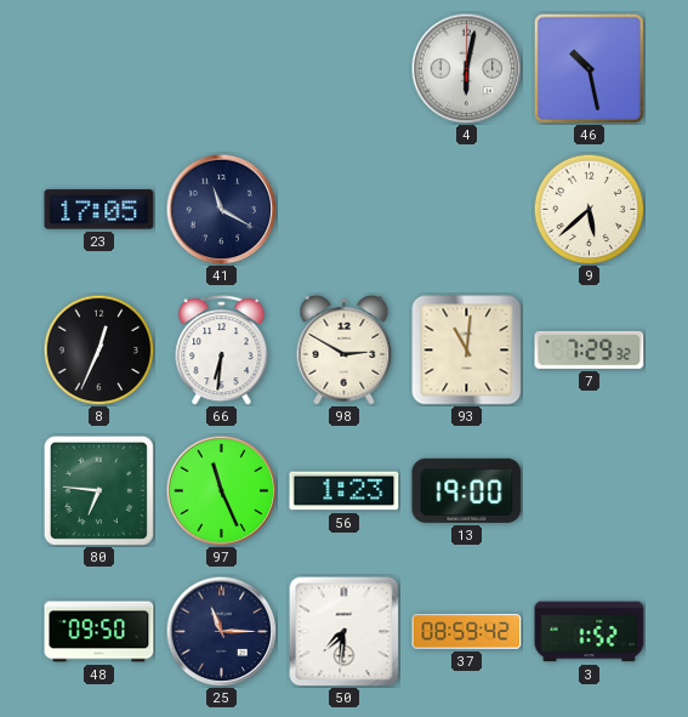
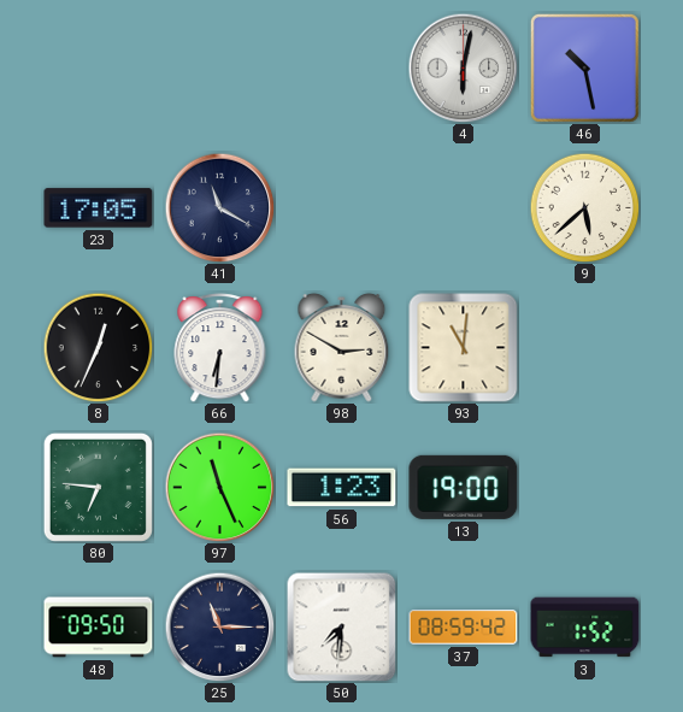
7: 7:29 -> none (590, 349)
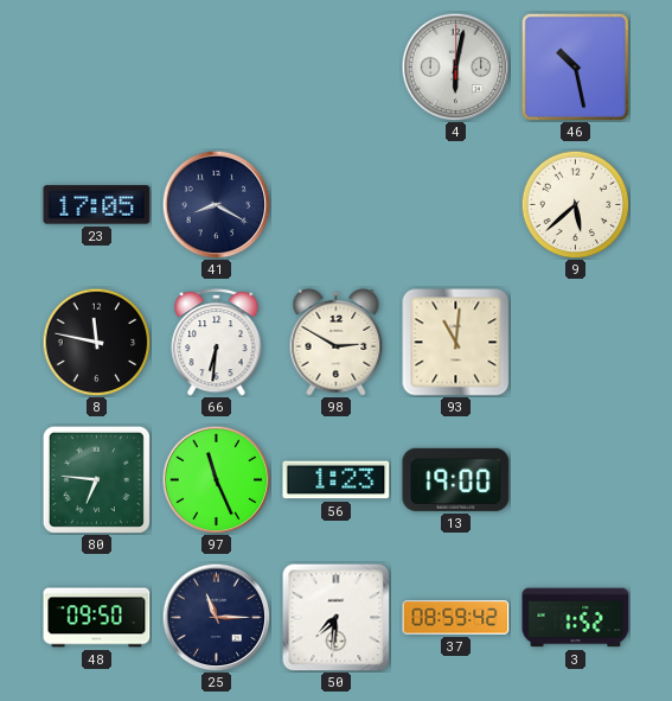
41: 11:20 -> 8:20 (216, 204)
8: 12:34 -> 11:47 (96, 342)
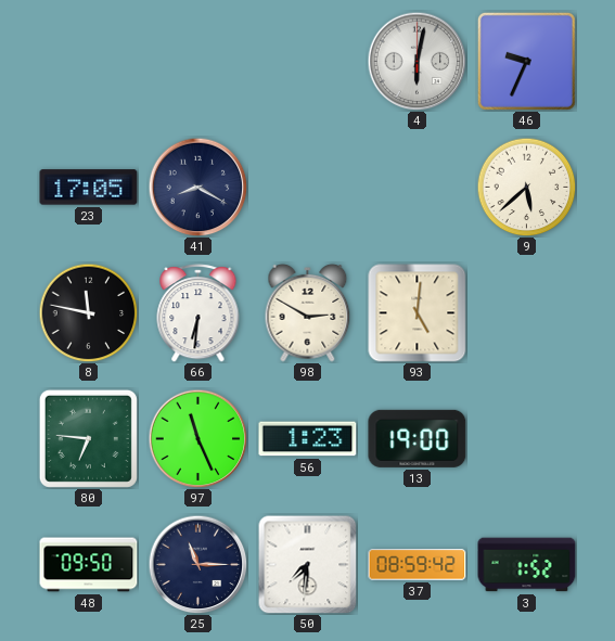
46: 10:28 -> 9:34 (526, 61)
93: 11:01 -> 5:01 (418, 313)
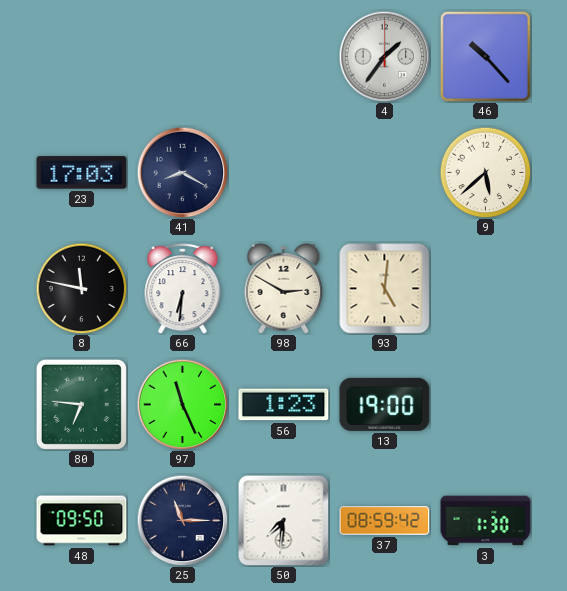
4: 6:02 -> 1:36 (384, 56)
46: 9:34 -> 10:23 (485, 56)
23: 17:05 -> 17:03 (82, 173)
3: 1:52 -> 1:30 (486, 521)
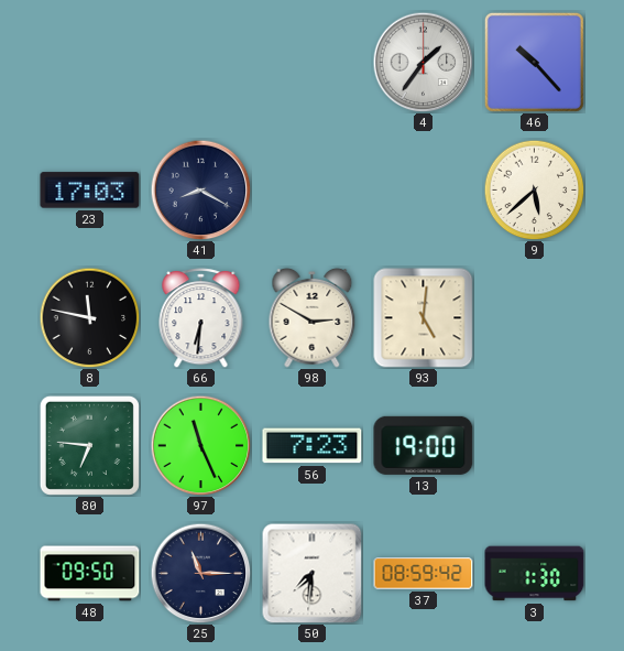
56: 1:23 -> 7:23 (313, 446)
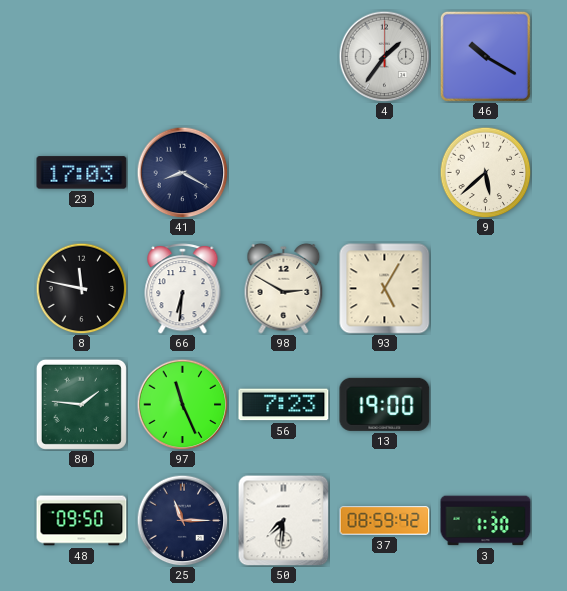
46: 10:23 -> 10:20 (485, 56)
93: 5:01 -> 5:05 (385, 289)
80: 6:46 -> 1:46 (81, 404)
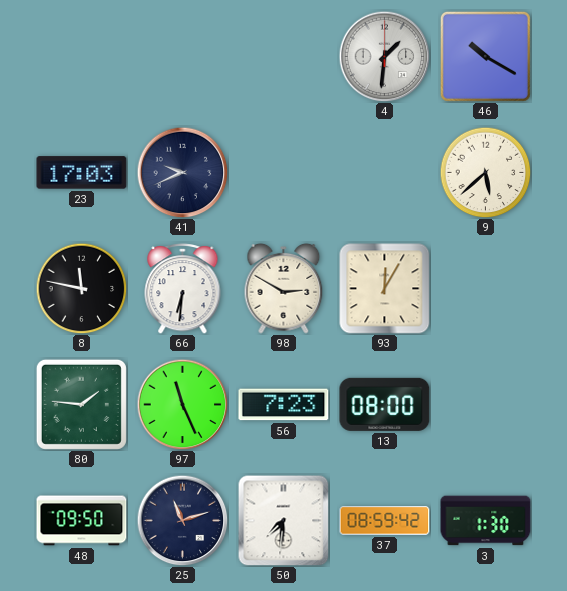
4: 1:36 -> 1:31 (384, 56)
41: 8:20 -> 9:41 (182, 172)
93: 5:05 -> 12:05 (385, 289)
13: 19:00 -> 08:00 (385, 404)
25: 11:15 -> 11:12 (182, 520)
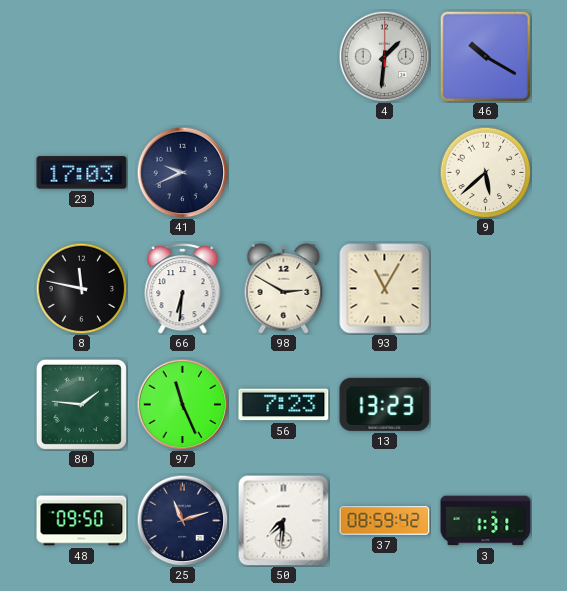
93: 12:05 -> 11:05 (385, 289)
13: 08:00 -> 13:23 (385, 404)
3: 1:30 -> 1:31 (486, 521)
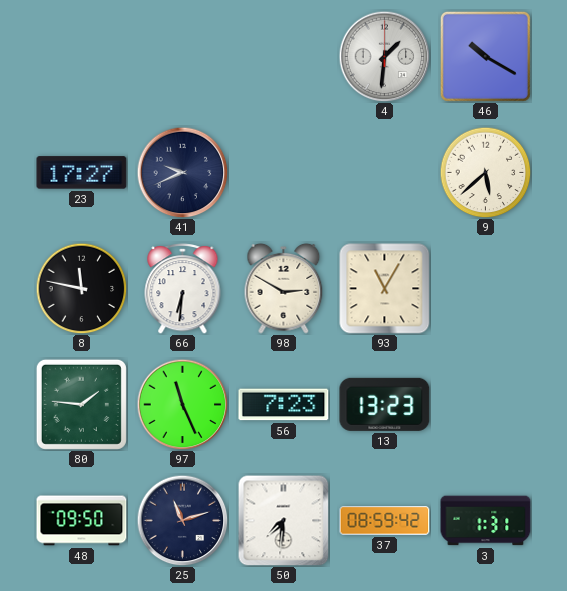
23: 17:03 -> 17:27 (82, 173)
